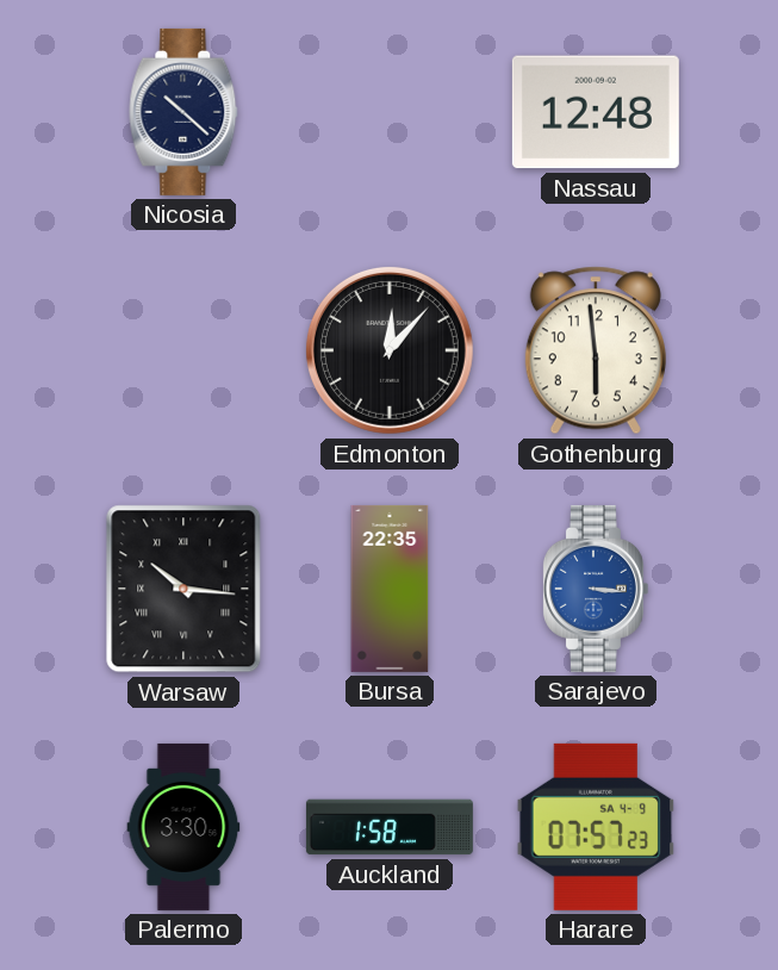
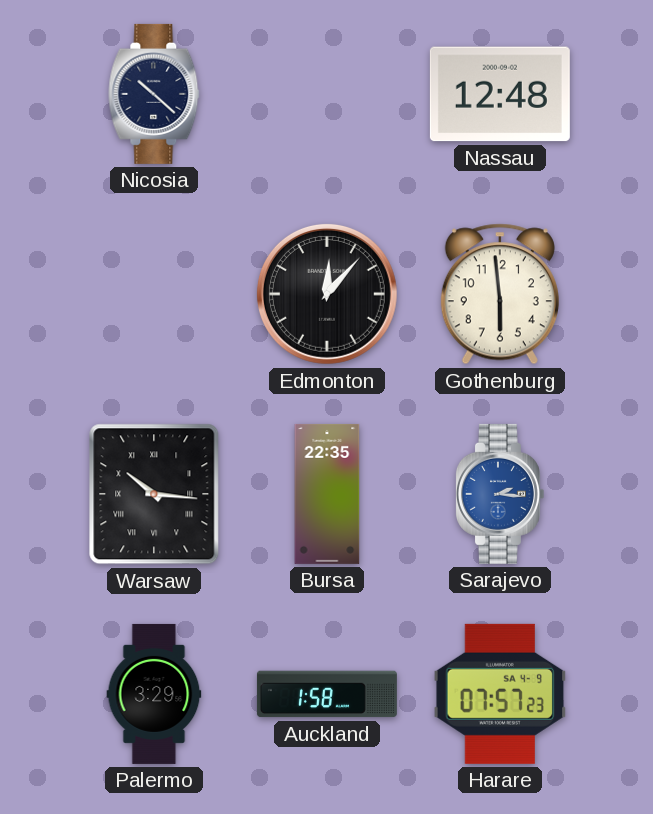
Sarajevo: 3:16 -> 2:16 (499, 494)
Palermo: 3:30 -> 3:29 (154, 694)
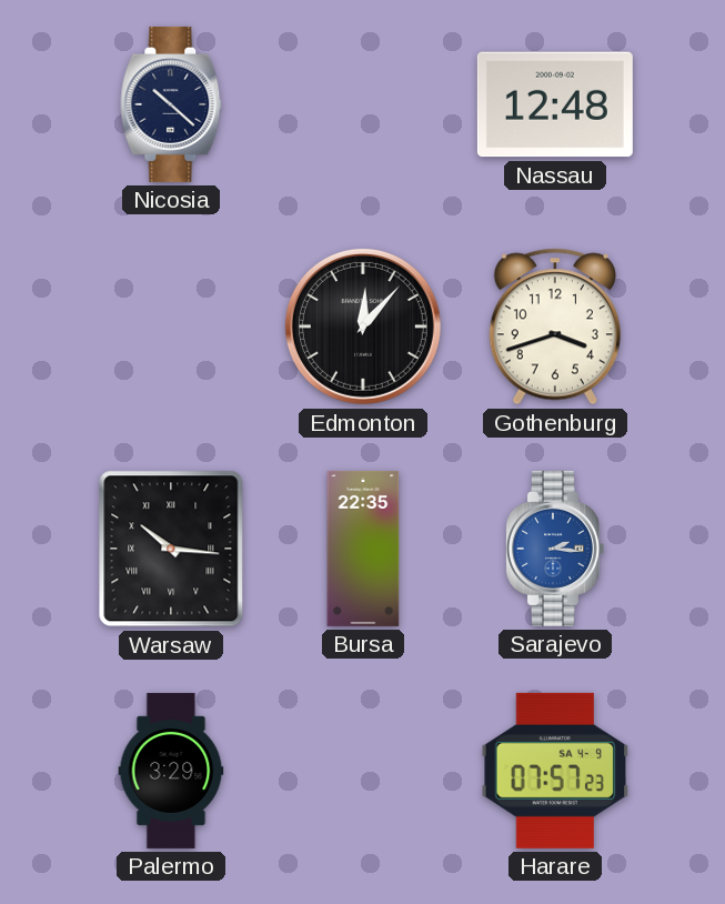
Gothenburg: 5:59 -> 3:42 (555, 327)
Auckland: 1:58 -> none (327, 694)
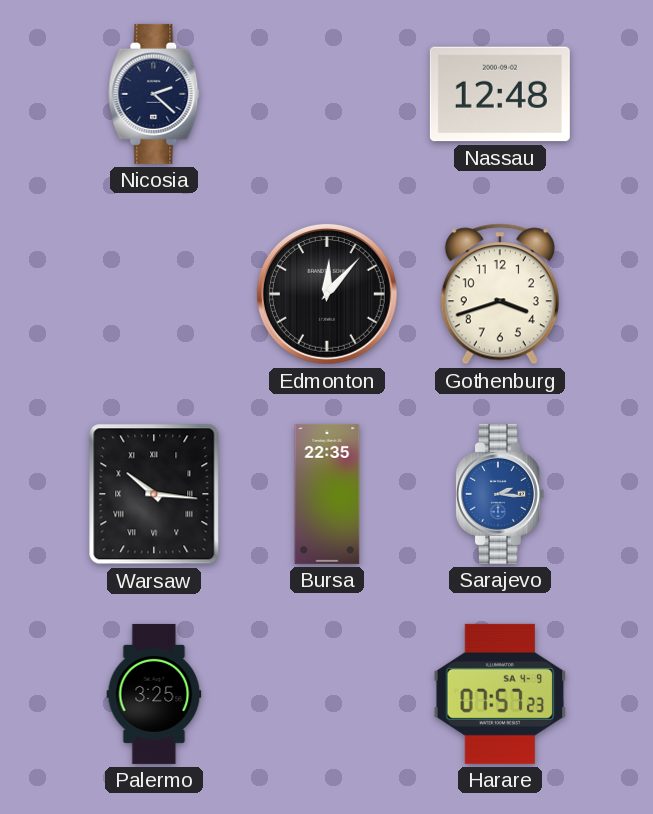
Nicosia: 10:22 -> 2:22 (154, 94)
Palermo: 3:29 -> 3:25 (154, 694)
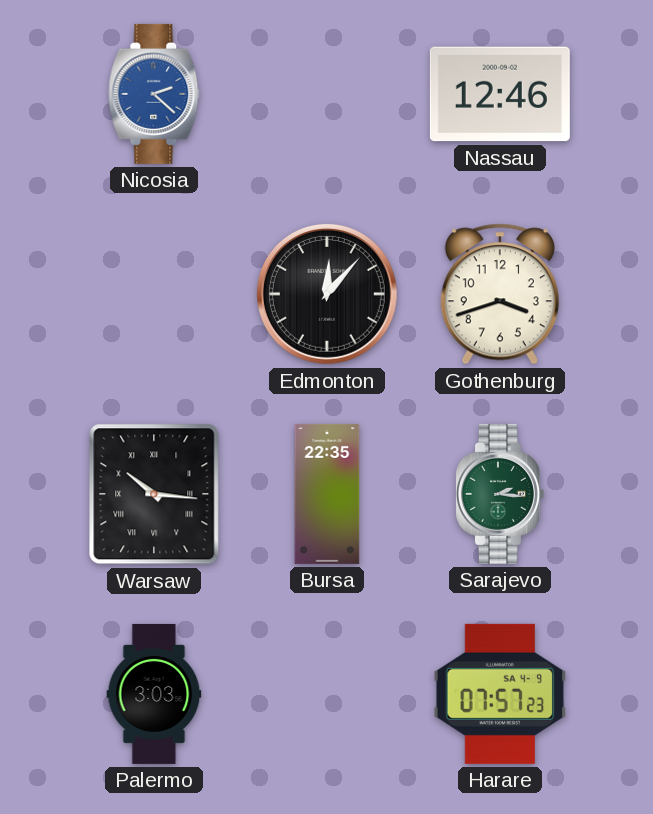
Nicosia dial: navy -> blue (154, 94)
Nassau: 12:48 -> 12:46 (500, 94)
Sarajevo dial: blue -> green (499, 494)
Palermo: 3:25 -> 3:03 (154, 694)
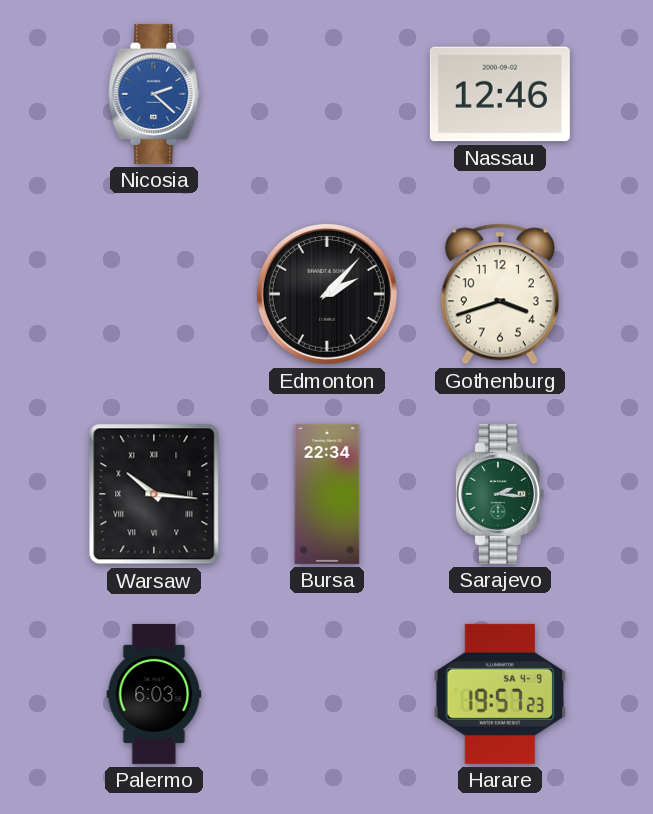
Edmonton: 12:07 -> 2:07 (327, 294)
Bursa: 22:35 -> 22:34 (327, 494)
Palermo: 3:03 -> 6:03 (154, 694)
Harare: 07:57 -> 19:57 (500, 694)
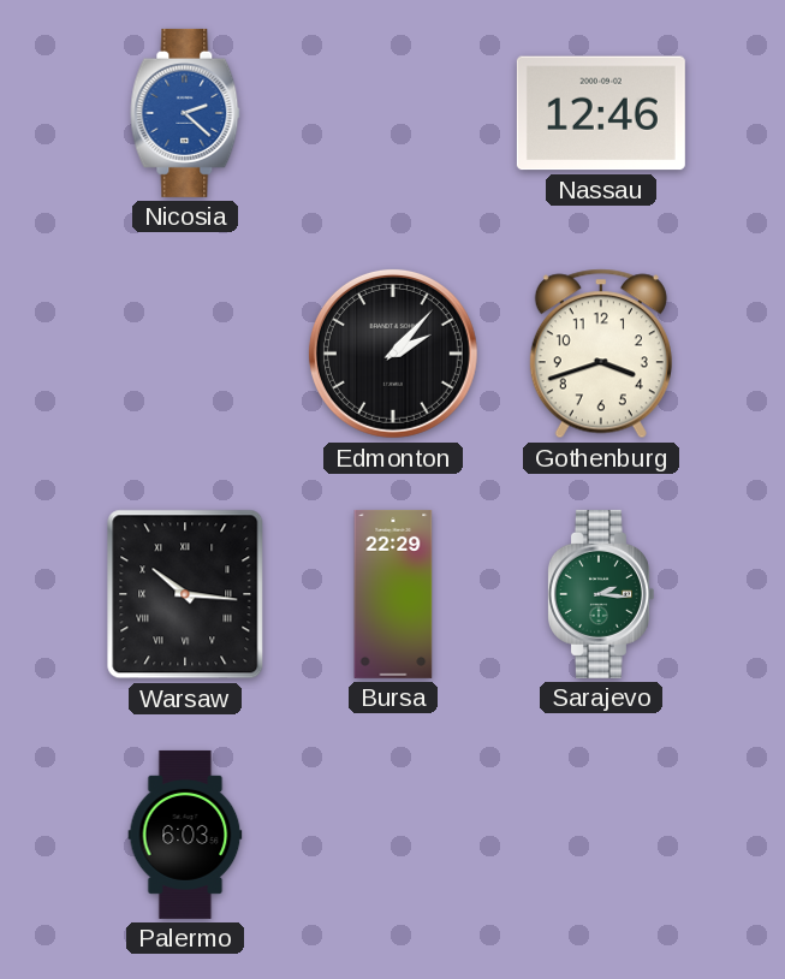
Bursa: 22:34 -> 22:29 (393, 594)
Harare: 19:57 -> none (500, 694)
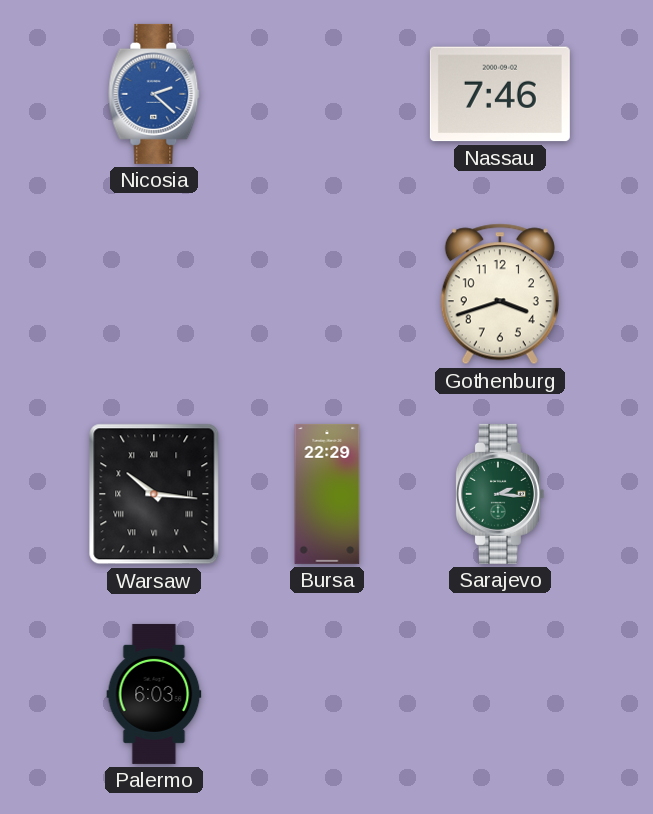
Nassau: 12:46 -> 7:46 (500, 94)
Edmonton: 2:07 -> none (393, 354)
